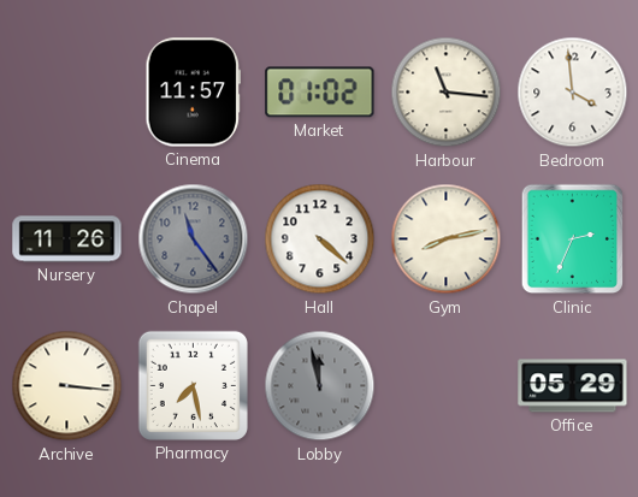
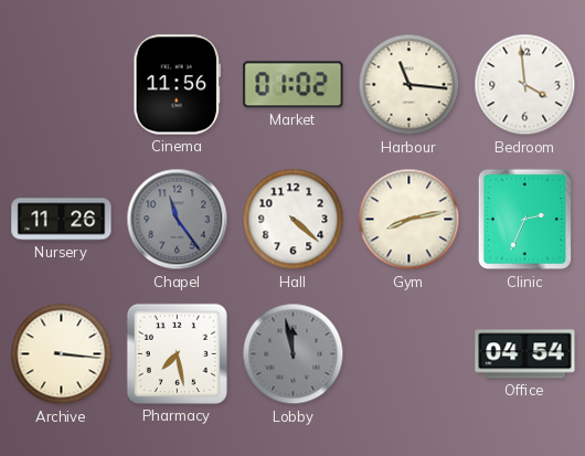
Cinema: 11:57 -> 11:56 (177, 85)
Office: 05:29 -> 04:54 (525, 354)
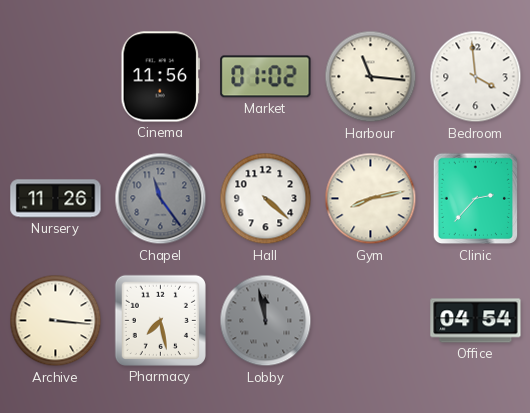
Clinic: 2:34 -> 2:37 (476, 199)
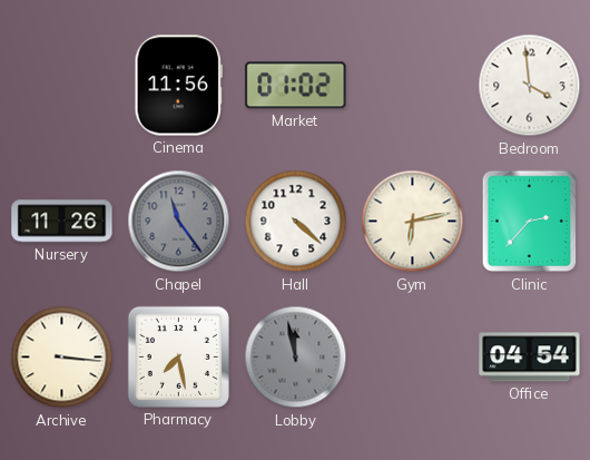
Harbour: 11:16 -> none (371, 77)
Gym: 8:13 -> 6:13 (413, 222)
